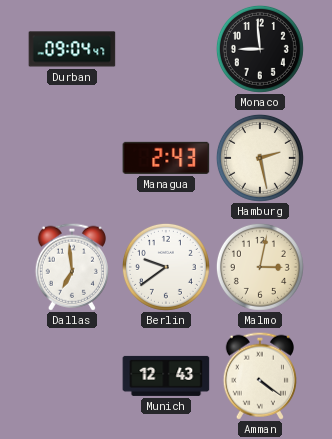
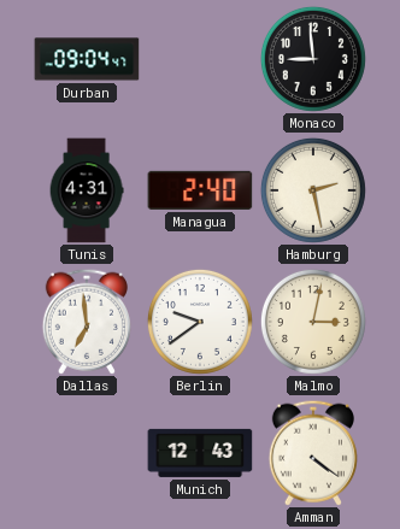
Tunis: none -> 4:31 (87, 190)
Managua: 2:43 -> 2:40 (200, 190)
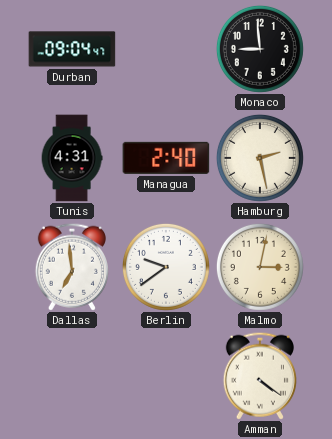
Munich: 12:43 -> none (200, 453)
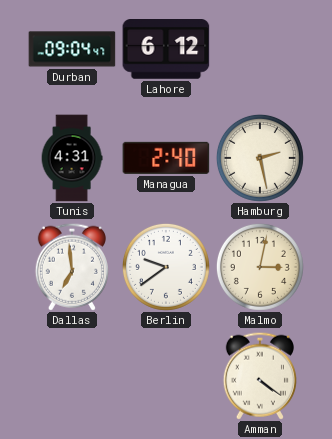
Lahore: none -> 6:12 (166, 50)
Monaco: 8:59 -> none (260, 49)
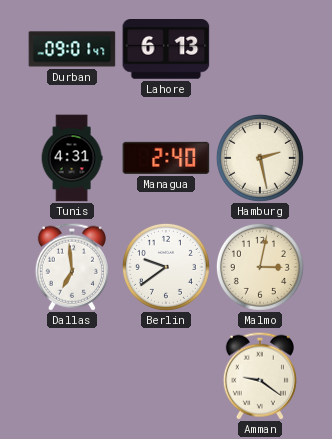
Durban: 09:04 -> 09:01 (72, 49)
Lahore: 6:12 -> 6:13 (166, 50)
Amman: 4:21 -> 9:21 (260, 376)
